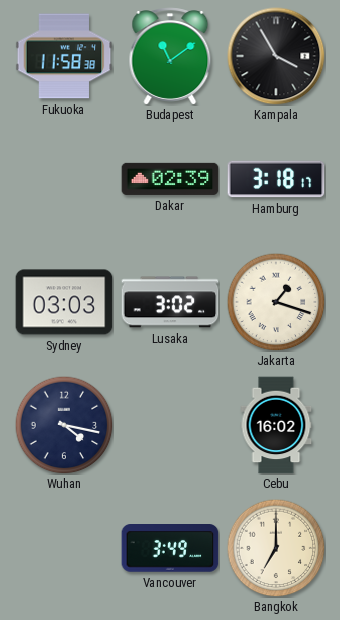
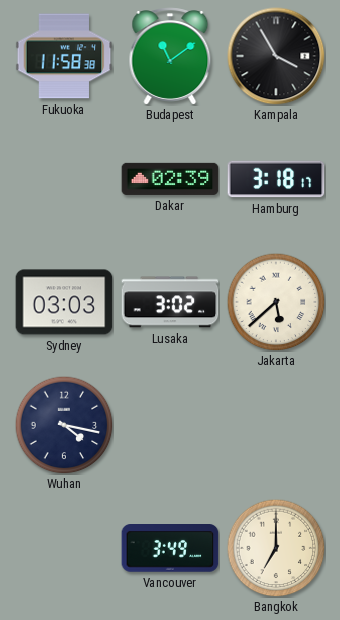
Jakarta: 1:18 -> 5:38 (276, 302)
Cebu: 16:02 -> none (276, 425)
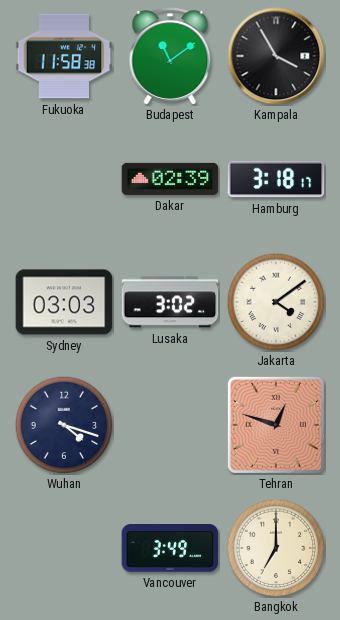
Jakarta: 5:38 -> 4:09 (276, 302)
Wuhan: 4:17 -> 4:18 (64, 425)
Tehran: none -> 12:48 (276, 425)
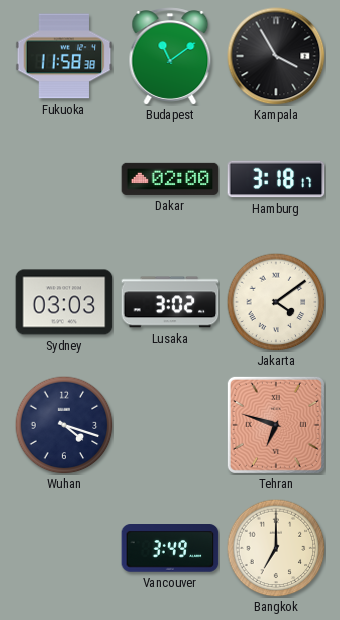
Dakar: 02:39 -> 02:00 (170, 179)
Tehran: 12:48 -> 6:48 (276, 425)
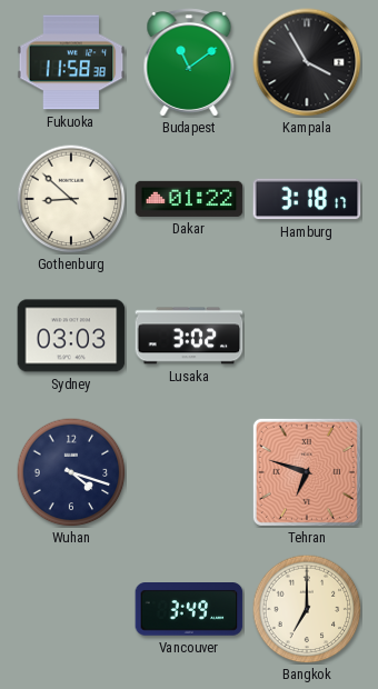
Gothenburg: none -> 8:52 (71, 199)
Dakar: 02:00 -> 01:22 (189, 199)
Jakarta: 4:09 -> none (276, 302)
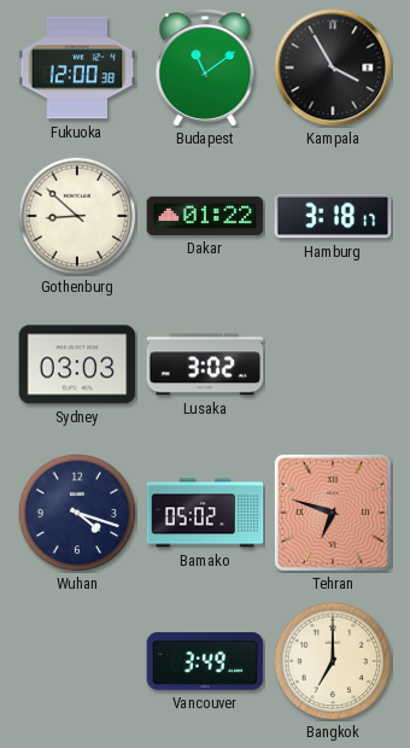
Fukuoka: 11:58 -> 12:00 (77, 68)
Bamako: none -> 05:02 (205, 513)
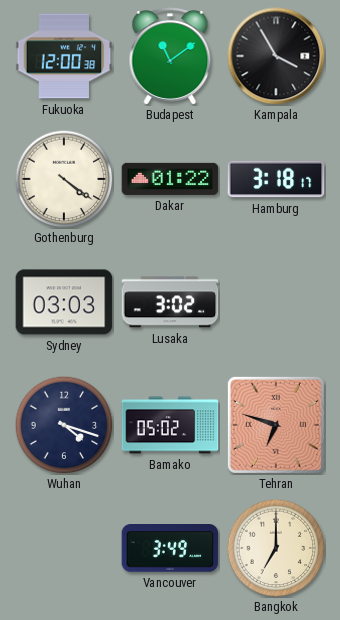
Gothenburg: 8:52 -> 4:21 (64, 179)
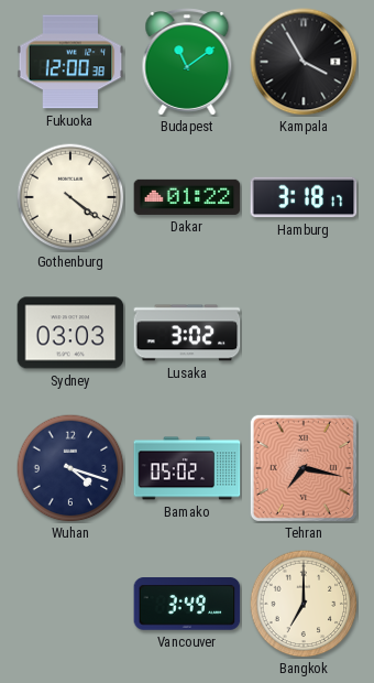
Tehran: 6:48 -> 7:17 (304, 468)
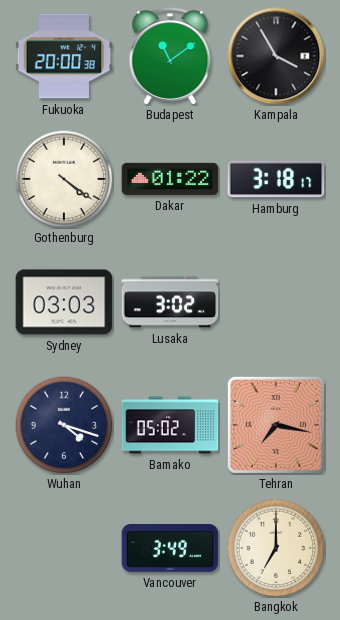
Fukuoka: 12:00 -> 20:00 (64, 56)
